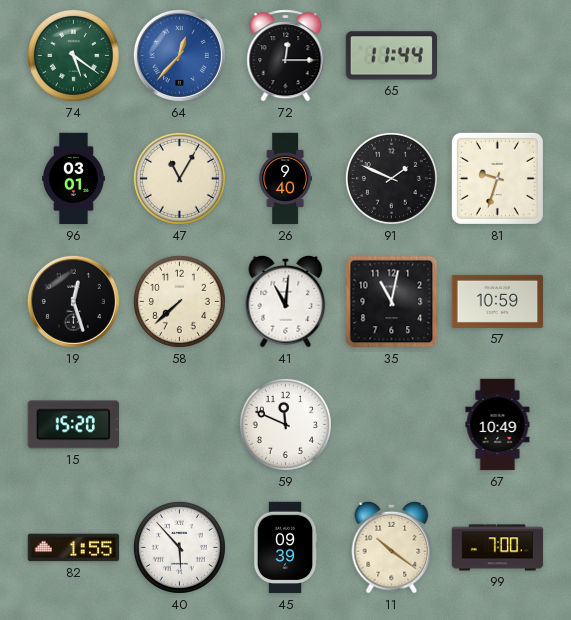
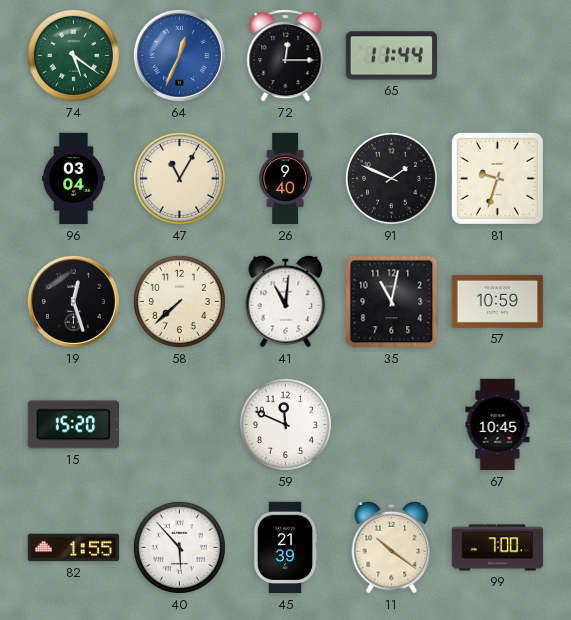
64: 12:37 -> 12:34 (179, 55)
96: 03:01 -> 03:04 (73, 179)
67: 10:49 -> 10:45 (498, 425)
45: 09:39 -> 21:39 (285, 548)
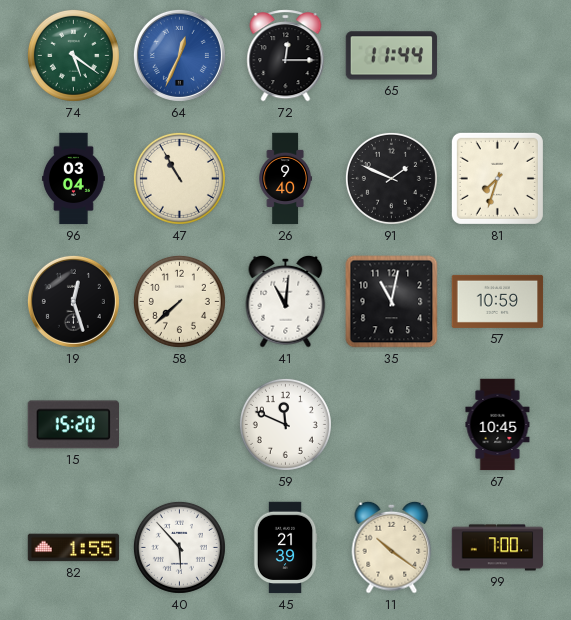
47: 11:05 -> 10:55 (179, 178)
81: 9:33 -> 7:33 (497, 178)
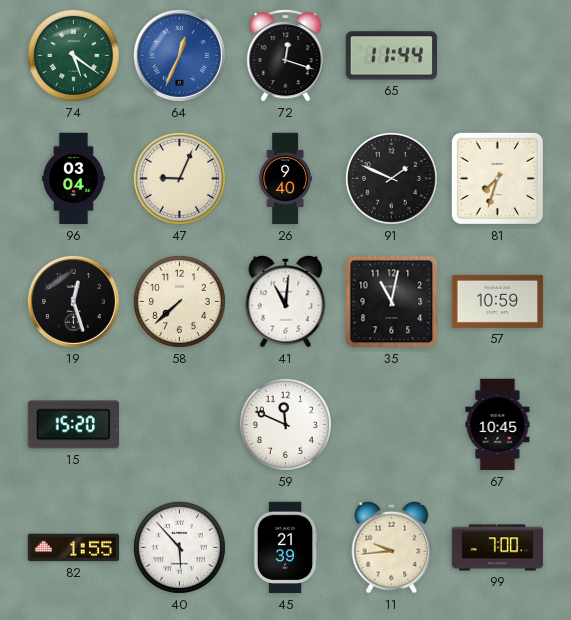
72: 12:15 -> 12:18 (286, 56)
47: 10:55 -> 9:04 (179, 178)
11: 10:21 -> 9:44 (392, 547)
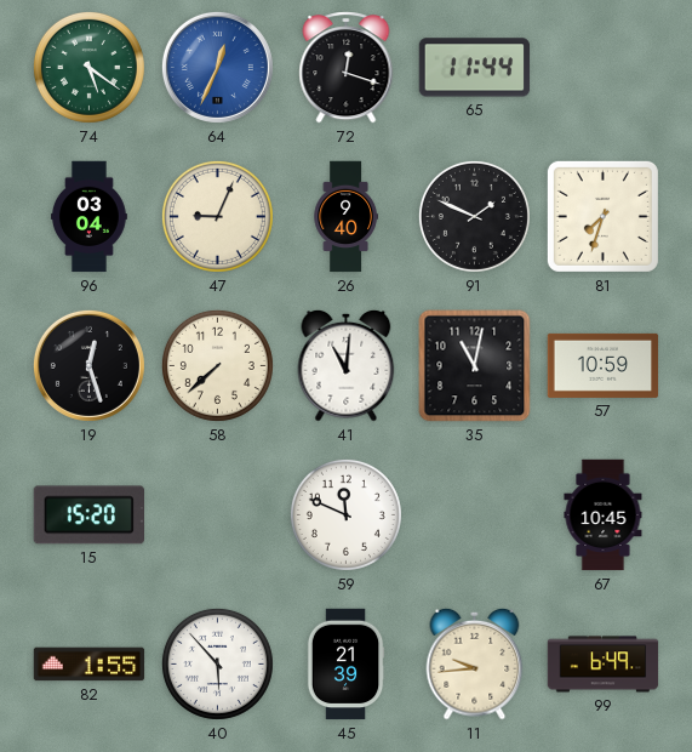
99: 7:00 -> 6:49 (604, 665)
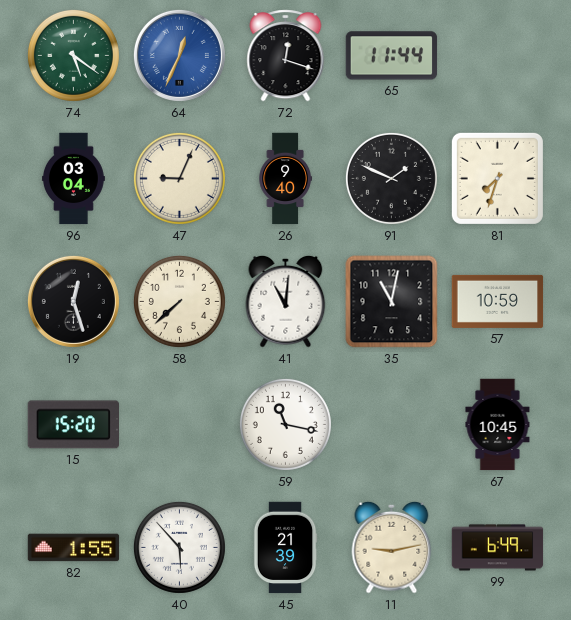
59: 11:49 -> 11:17 (285, 424)
11: 9:44 -> 9:13 (392, 547)
